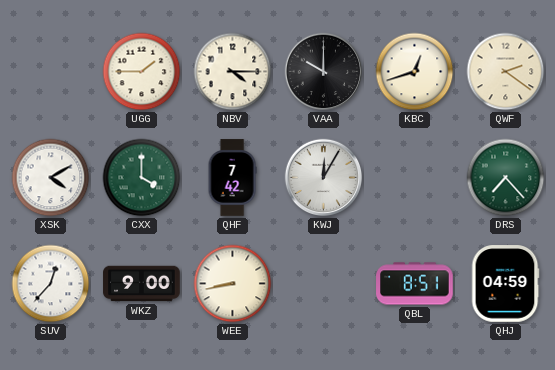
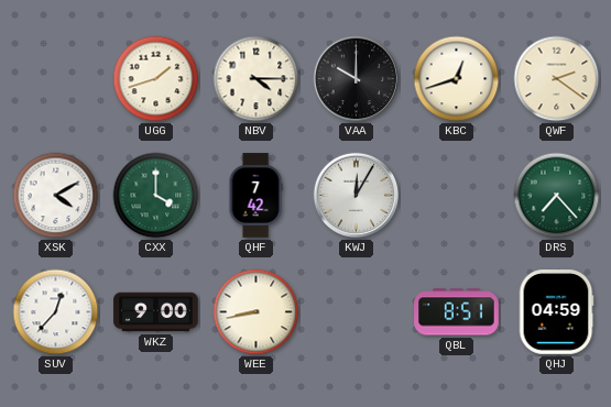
UGG: 1:45 -> 1:42 (156, 79)
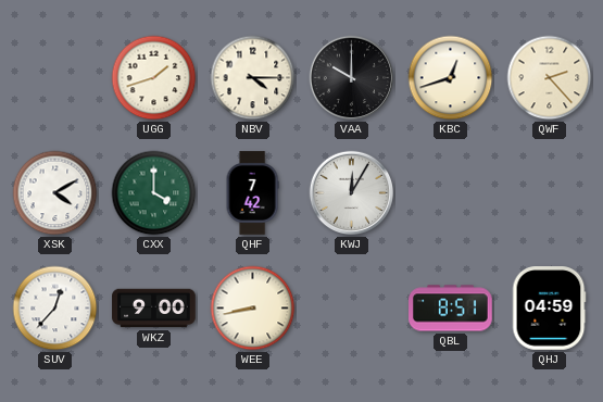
QWF: 2:21 -> 2:23 (550, 78)
DRS: 7:23 -> none (557, 196)
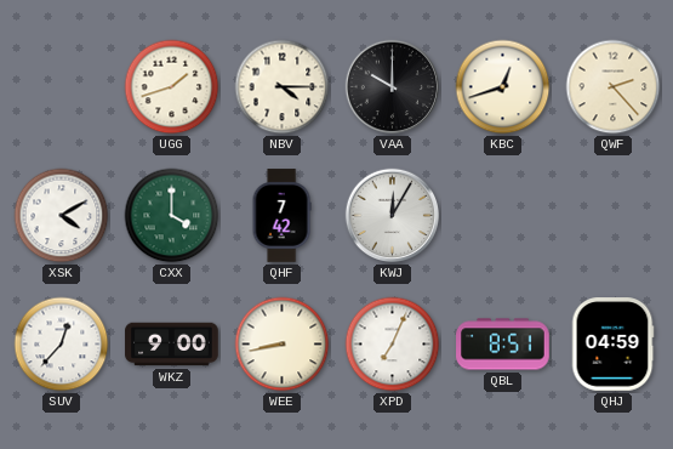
XPD: none -> 7:04 (393, 345)
